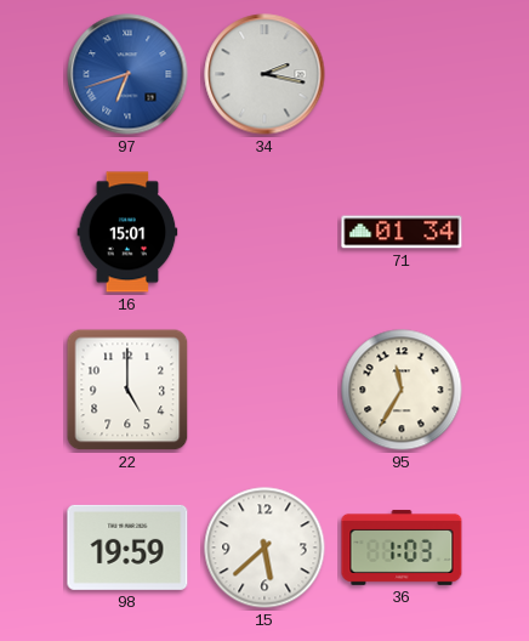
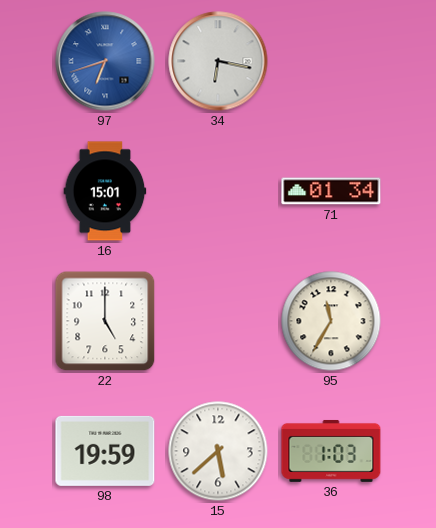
34: 2:17 -> 6:17 (218, 61)
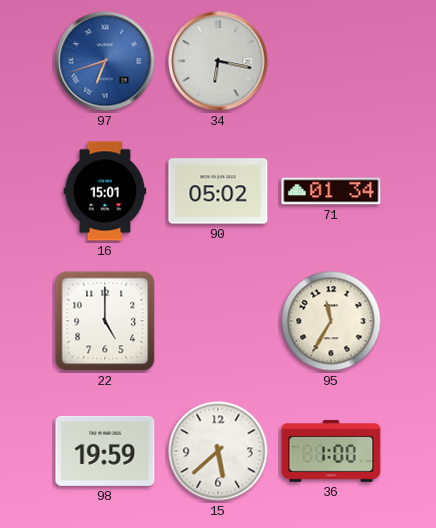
90: none -> 05:02 (218, 191)
36: 1:03 -> 1:00 (331, 451)
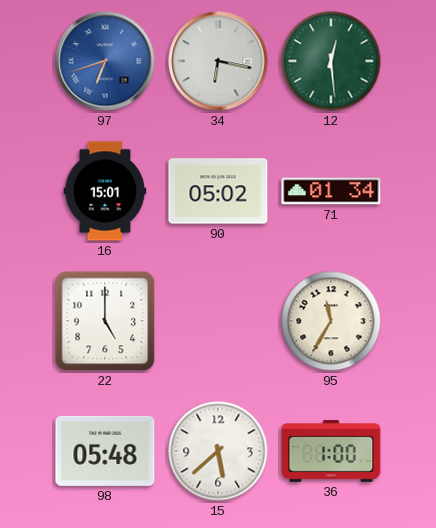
12: none -> 12:29 (331, 61)
98: 19:59 -> 05:48 (105, 451)
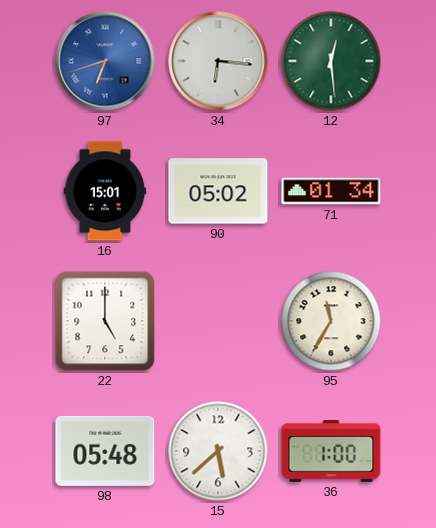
34: 6:17 -> 6:16 (218, 61)
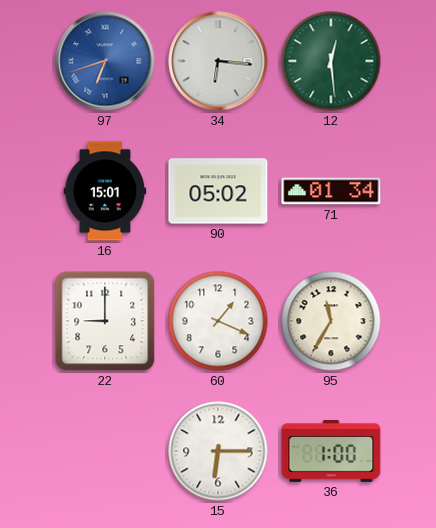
22: 5:00 -> 9:00 (105, 321)
60: none -> 1:19 (218, 321)
98: 05:48 -> none (105, 451)
15: 5:38 -> 6:15 (218, 451)
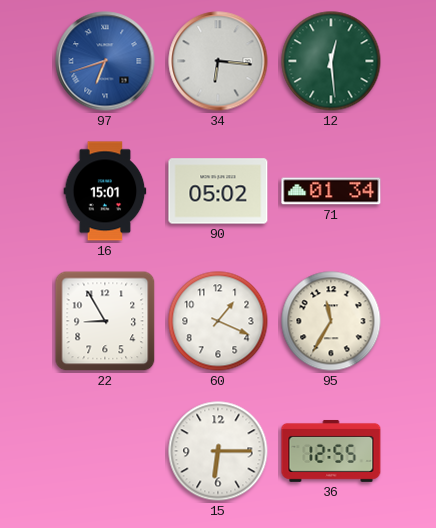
22: 9:00 -> 8:55 (105, 321)
36: 1:00 -> 12:55 (331, 451)
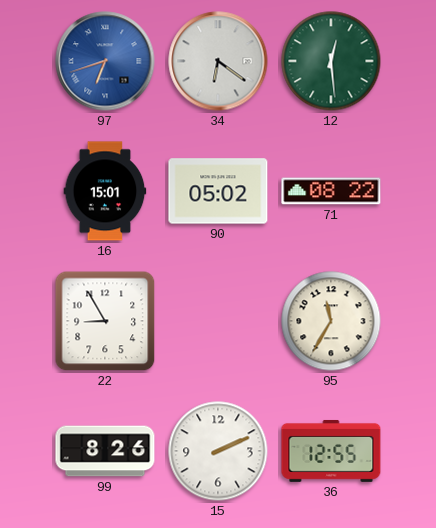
34: 6:16 -> 6:21 (218, 61)
71: 01:34 -> 08:22 (331, 191)
60: 1:19 -> none (218, 321)
99: none -> 8:26 (105, 451)
15: 6:15 -> 2:11 (218, 451)
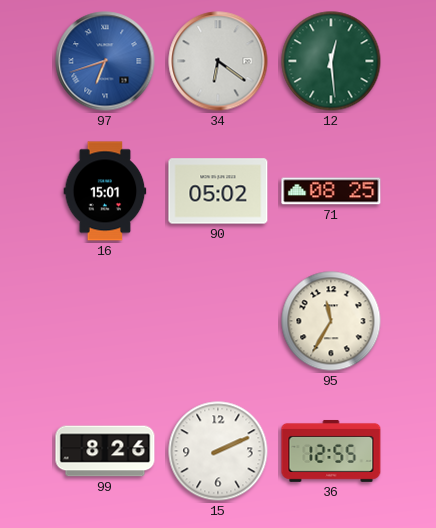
71: 08:22 -> 08:25 (331, 191)
22: 8:55 -> none (105, 321)
